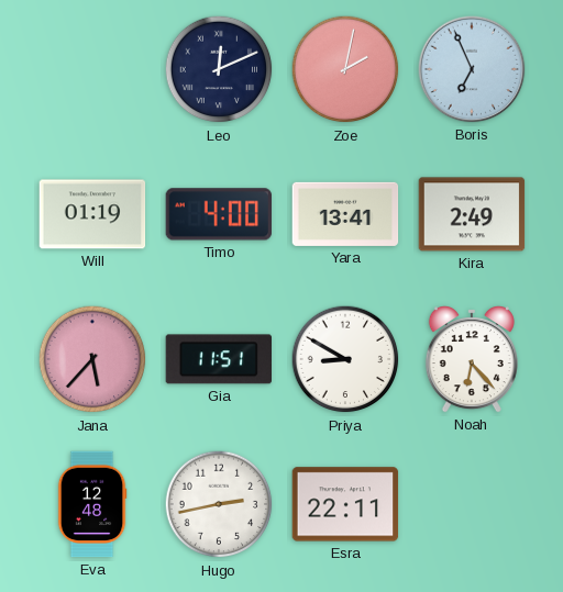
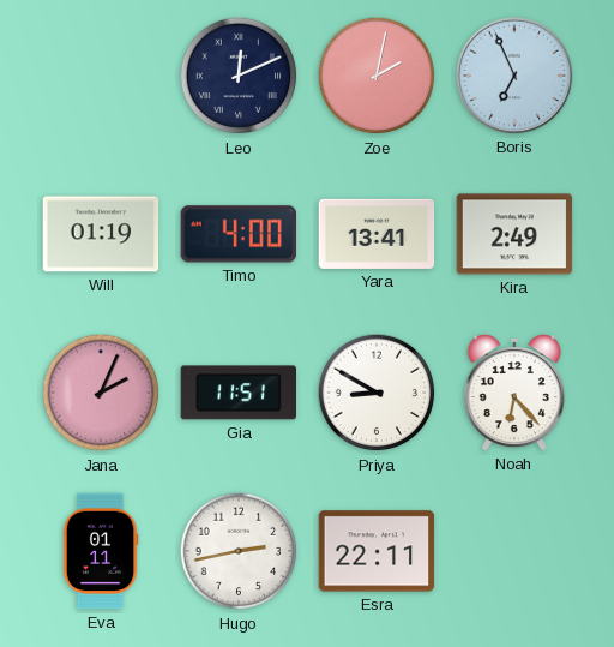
Jana: 5:37 -> 2:04 (101, 393)
Eva: 12:48 -> 01:11 (101, 551)
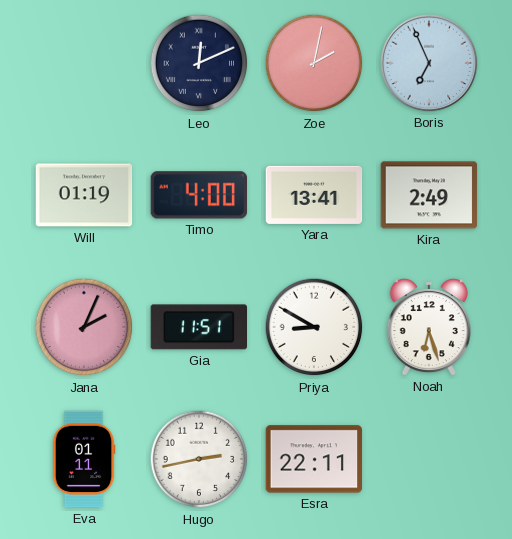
Noah: 6:23 -> 6:27 (429, 328)
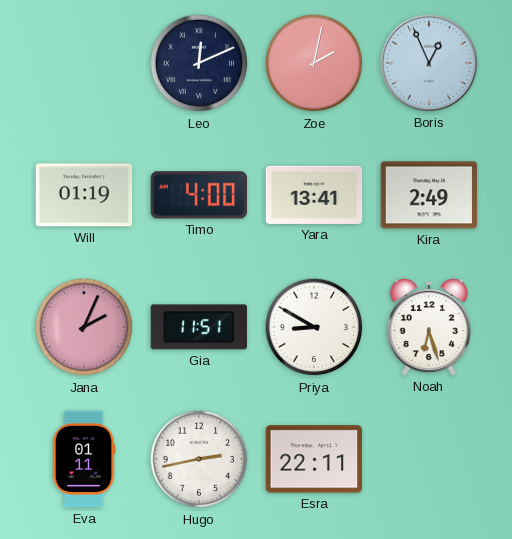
Boris: 6:56 -> 12:56 (429, 63)
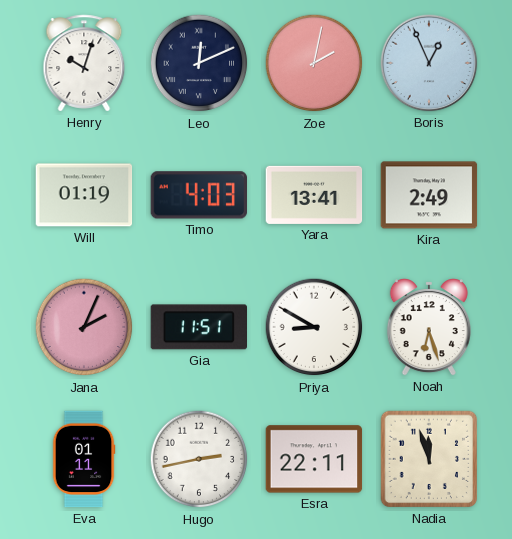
Henry: none -> 10:03 (84, 63)
Timo: 4:00 -> 4:03 (198, 195)
Nadia: none -> 11:57 (429, 459)
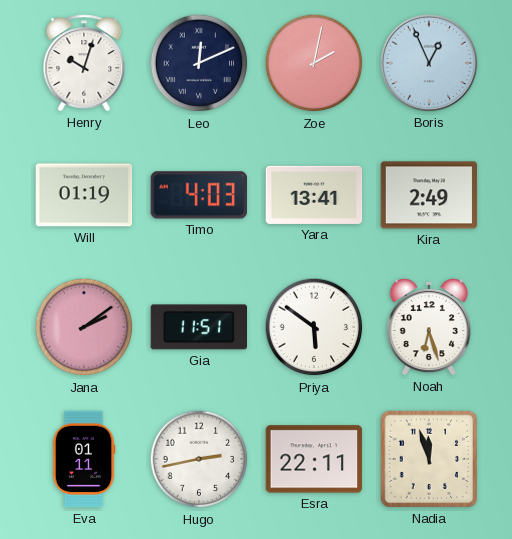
Jana: 2:04 -> 2:09 (84, 327)
Priya: 8:50 -> 5:51 (314, 327)
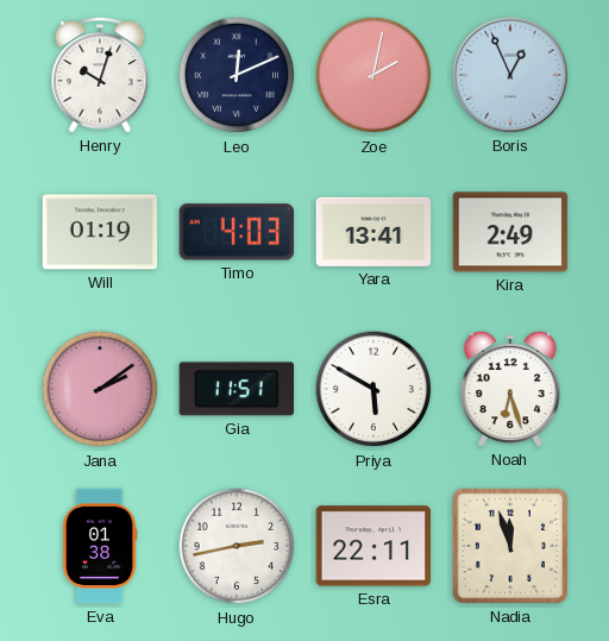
Priya: 5:51 -> 5:50 (373, 389)
Eva: 01:11 -> 01:38 (100, 546)
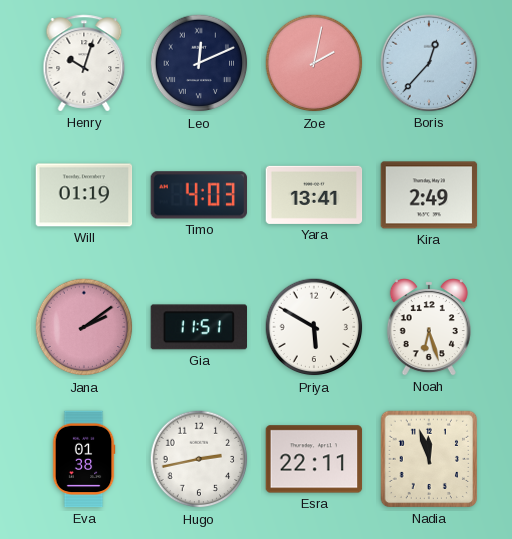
Boris: 12:56 -> 12:37 (429, 63)
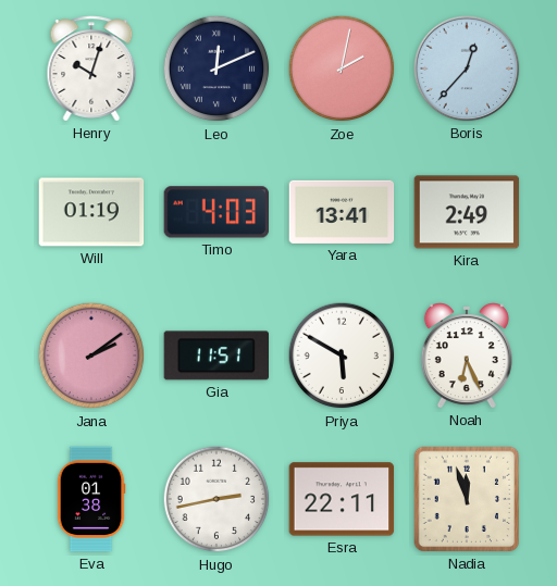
Noah: 6:27 -> 6:26 (467, 357)
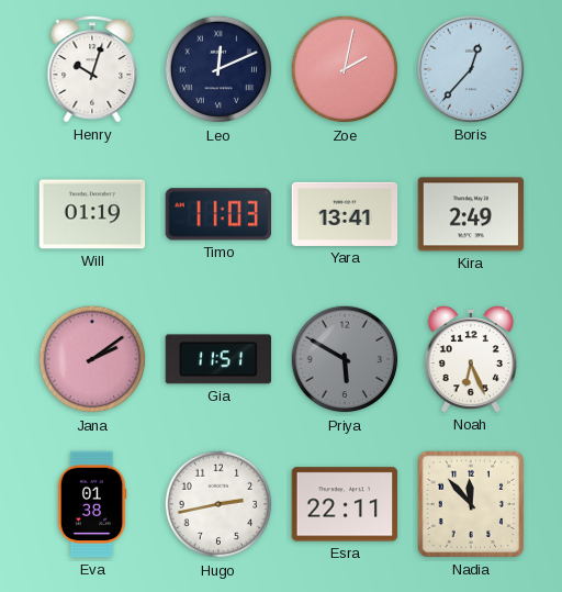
Timo: 4:03 -> 11:03 (217, 214)
Priya dial: white -> grey (345, 359)
Nadia: 11:57 -> 11:53 (471, 504)
